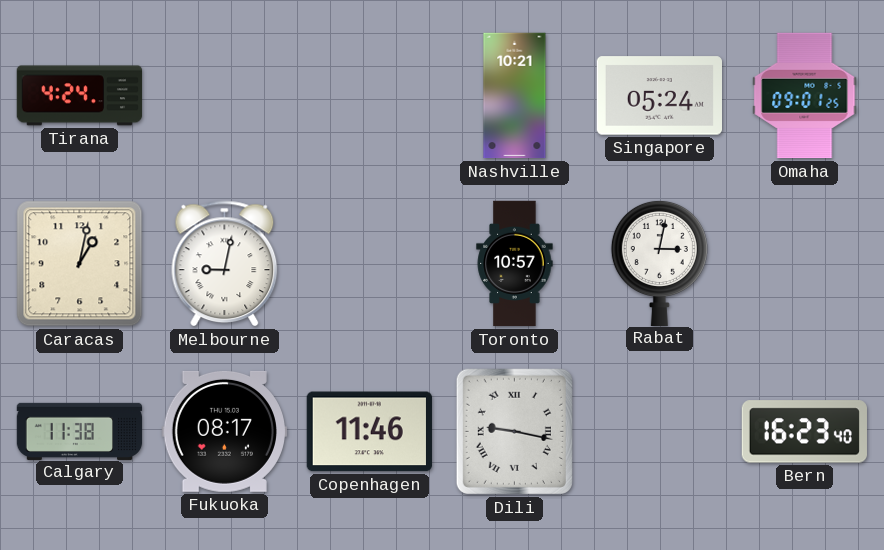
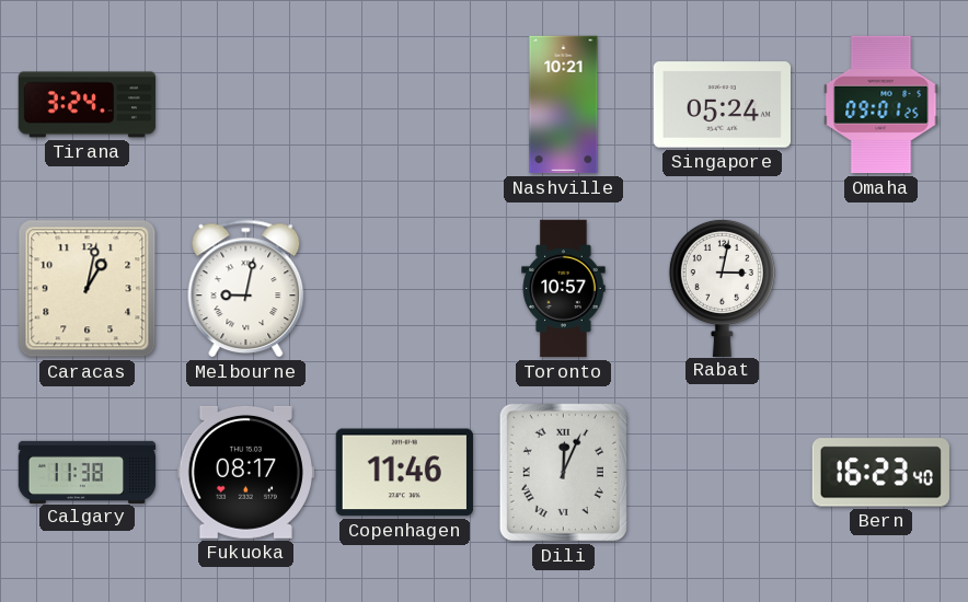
Tirana: 4:24 -> 3:24 (88, 105)
Dili: 9:17 -> 12:04 (563, 472)
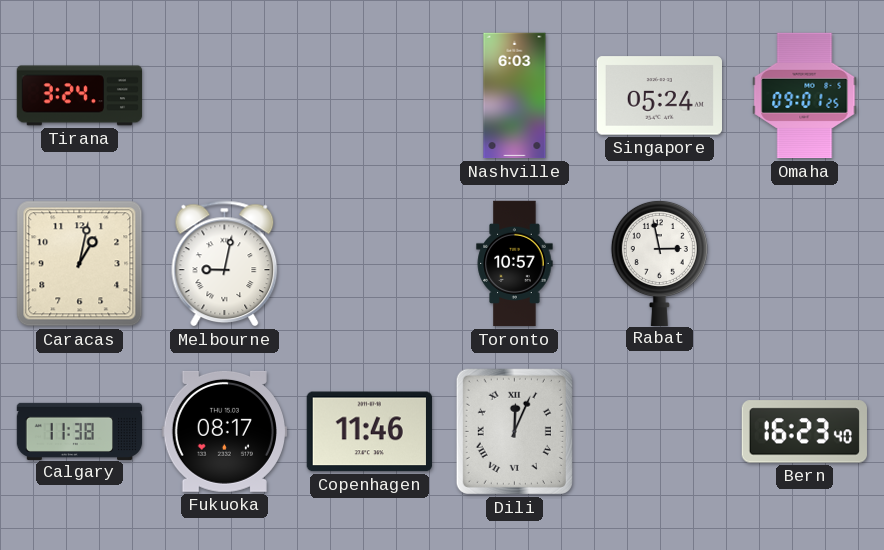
Nashville: 10:21 -> 6:03 (515, 96)
Rabat: 3:02 -> 2:58 (659, 262)
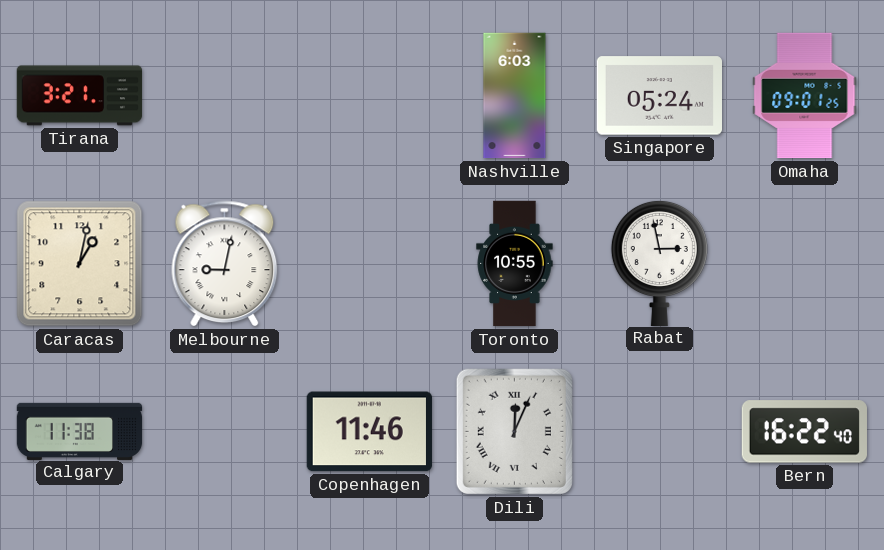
Tirana: 3:24 -> 3:21 (80, 96)
Toronto: 10:57 -> 10:55 (515, 264)
Fukuoka: 08:17 -> none (224, 431)
Bern: 16:23 -> 16:22 (804, 432)
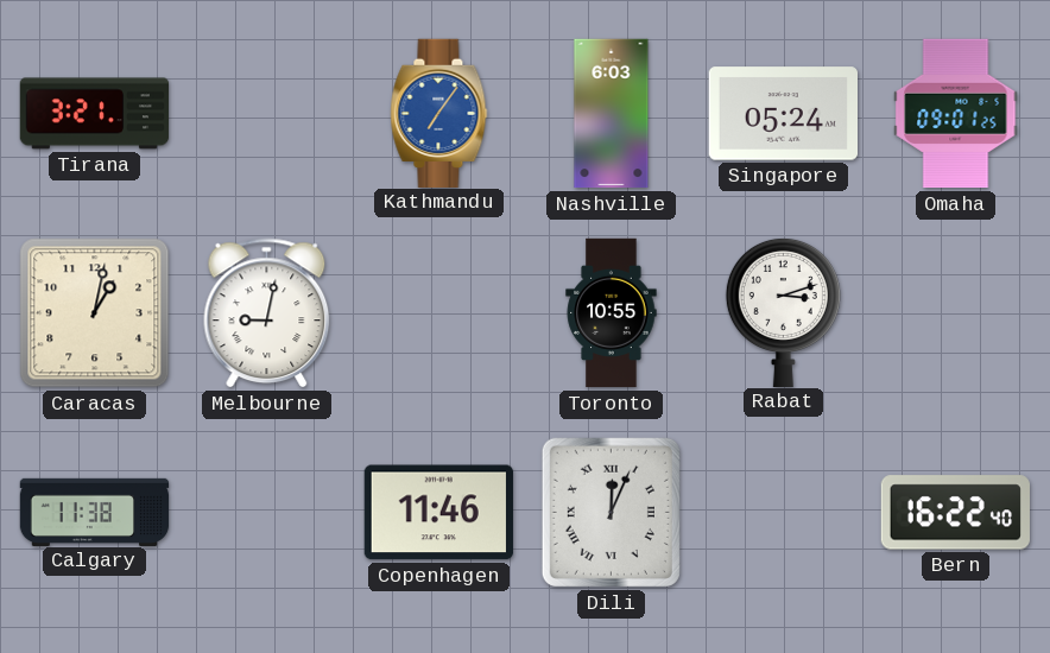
Kathmandu: none -> 7:06 (439, 113)
Rabat: 2:58 -> 3:12 (783, 311)
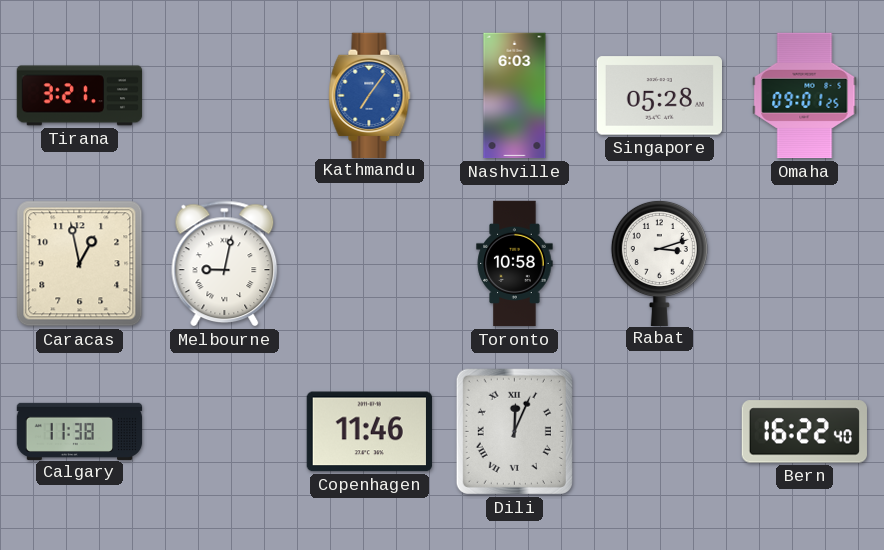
Singapore: 05:24 -> 05:28 (659, 96)
Caracas: 1:02 -> 12:58 (80, 264)
Toronto: 10:55 -> 10:58 (515, 264)
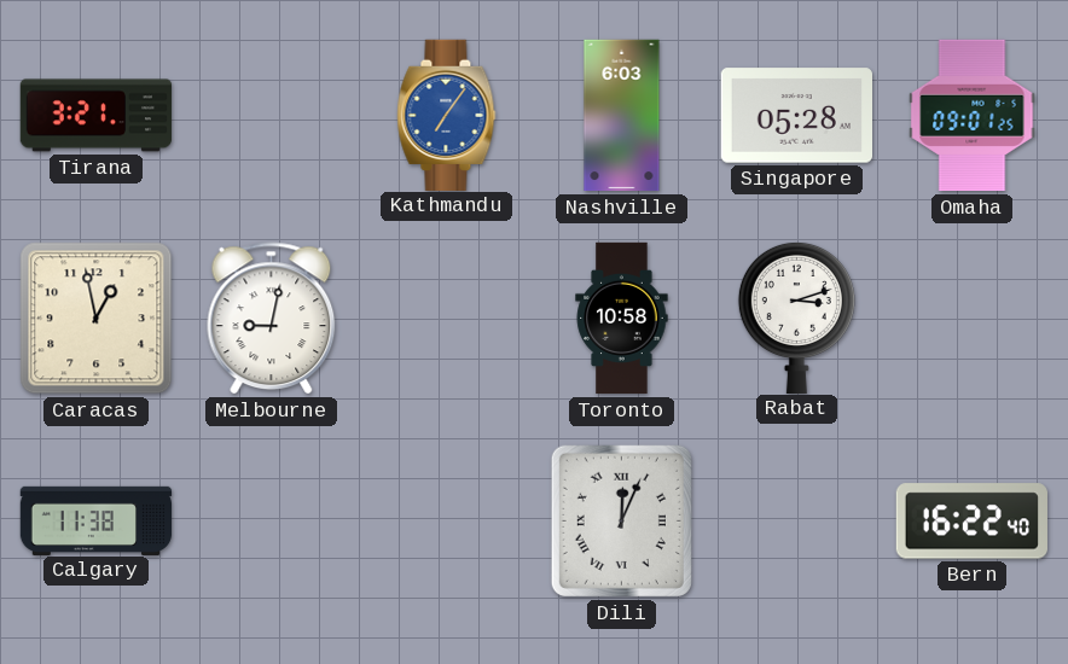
Copenhagen: 11:46 -> none (369, 432)
